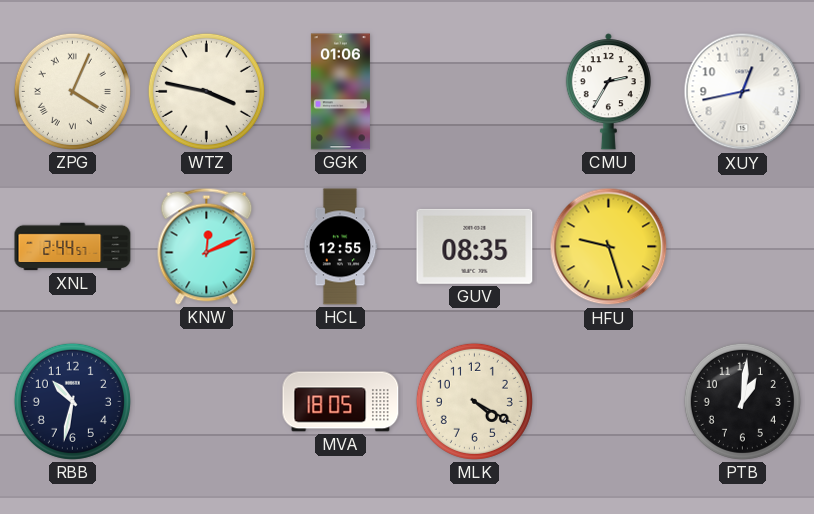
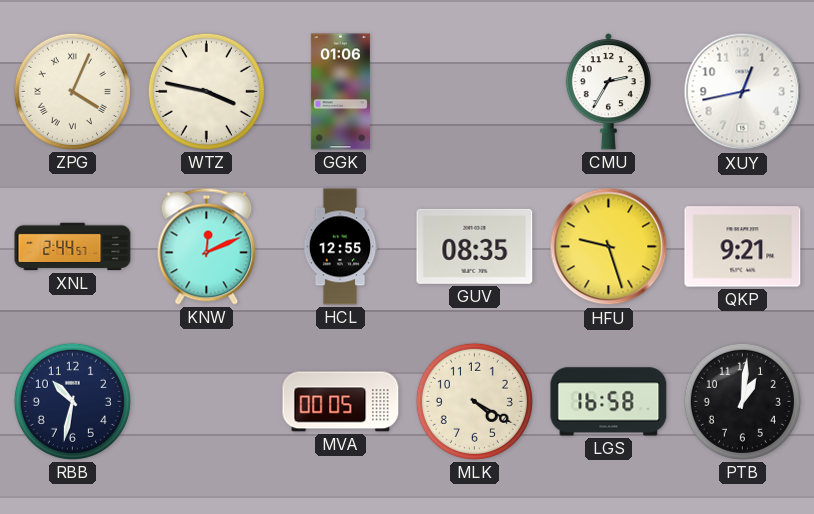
QKP: none -> 9:21 (743, 247)
MVA: 18:05 -> 00:05 (341, 402)
LGS: none -> 16:58 (609, 402)
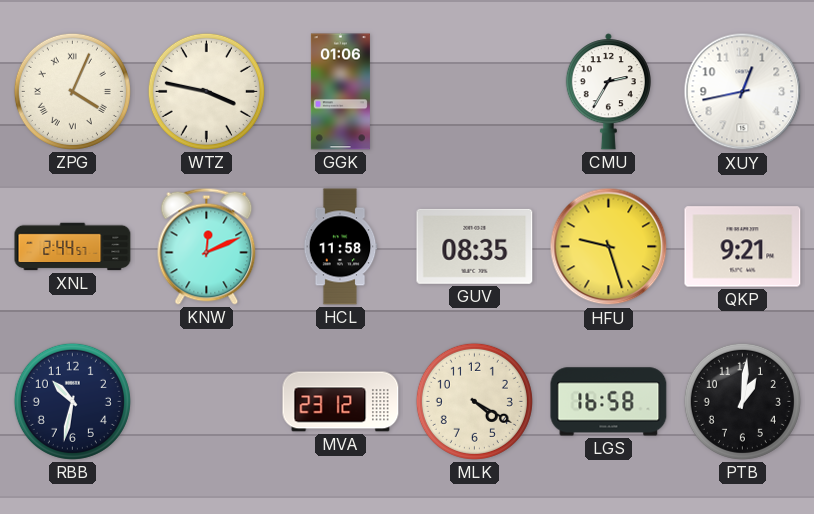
HCL: 12:55 -> 11:58 (340, 247)
MVA: 00:05 -> 23:12 (341, 402)
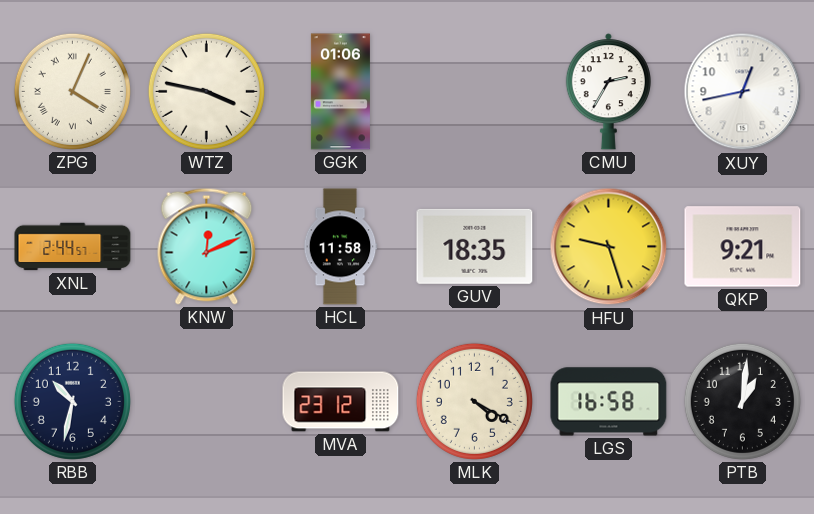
GUV: 08:35 -> 18:35 (475, 246)
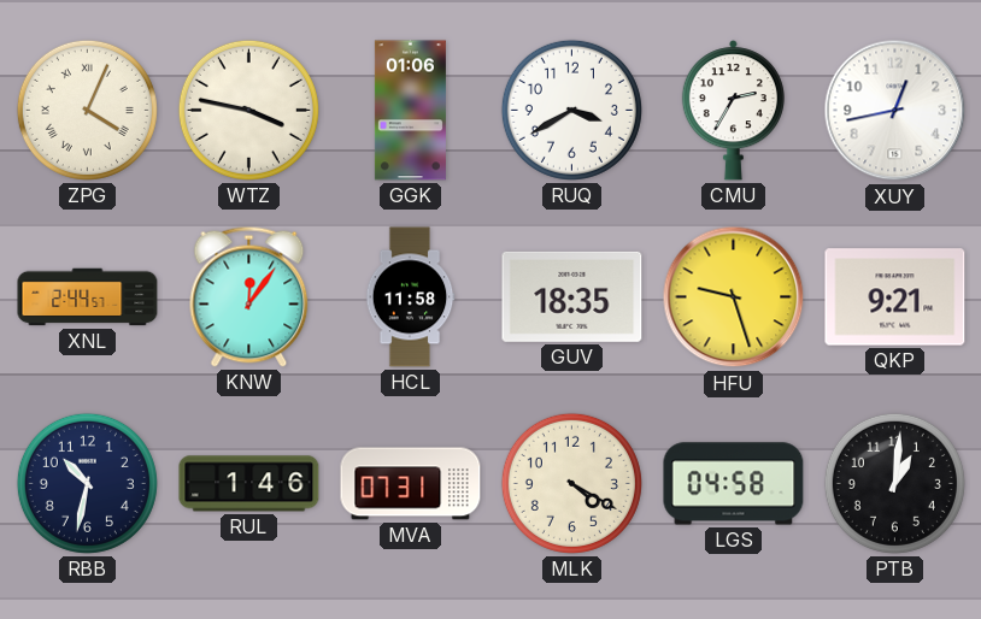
RUQ: none -> 3:40 (571, 110)
KNW: 12:11 -> 12:06 (249, 296)
RUL: none -> 1:46 (249, 484)
MVA: 23:12 -> 07:31 (411, 484)
LGS: 16:58 -> 04:58 (734, 484)
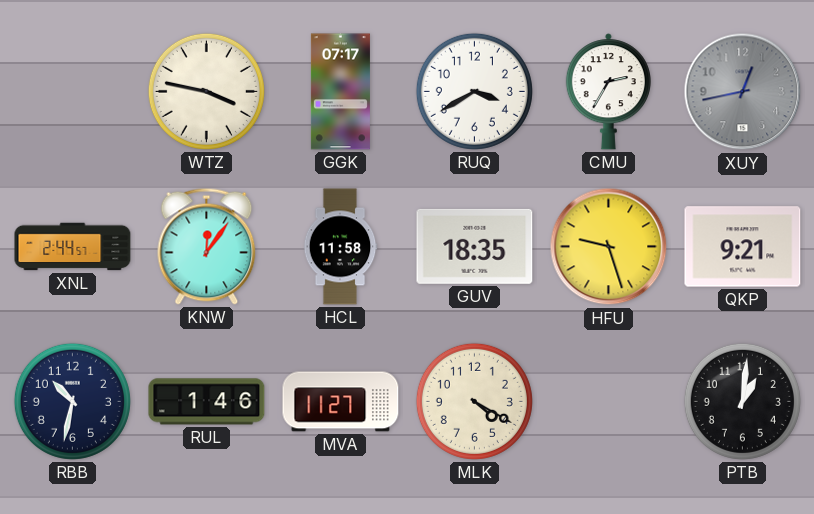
ZPG: 4:04 -> none (87, 110)
GGK: 01:06 -> 07:17 (340, 92)
XUY dial: white -> grey (743, 92)
MVA: 07:31 -> 11:27 (341, 402)
LGS: 04:58 -> none (734, 484)
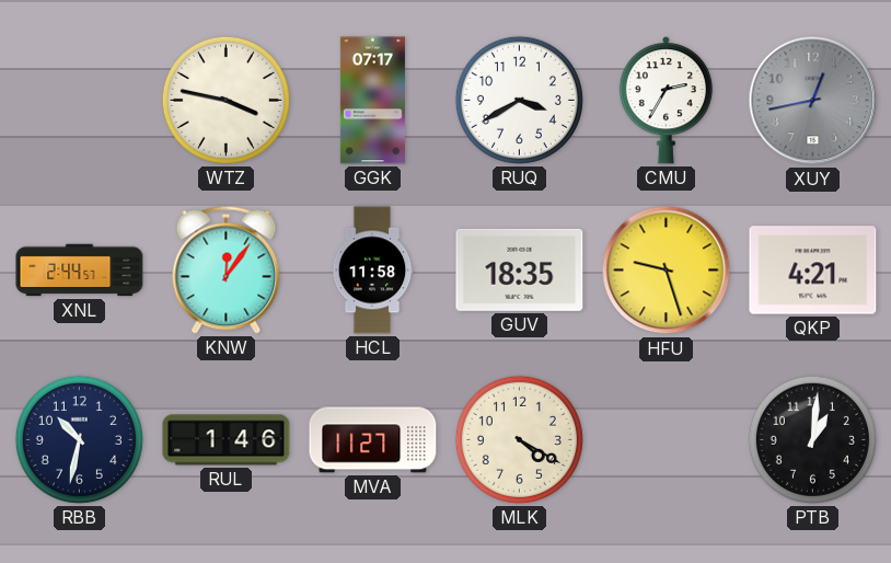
QKP: 9:21 -> 4:21 (813, 271)
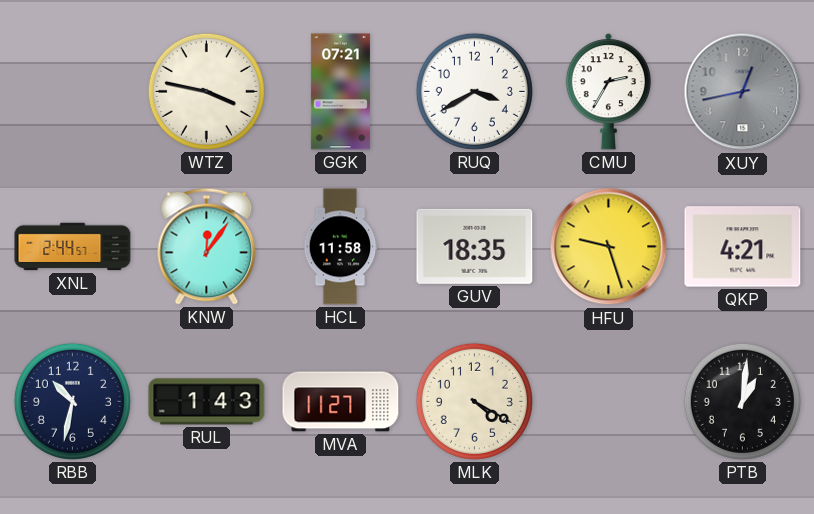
GGK: 07:17 -> 07:21 (340, 92)
RUL: 1:46 -> 1:43 (207, 402)
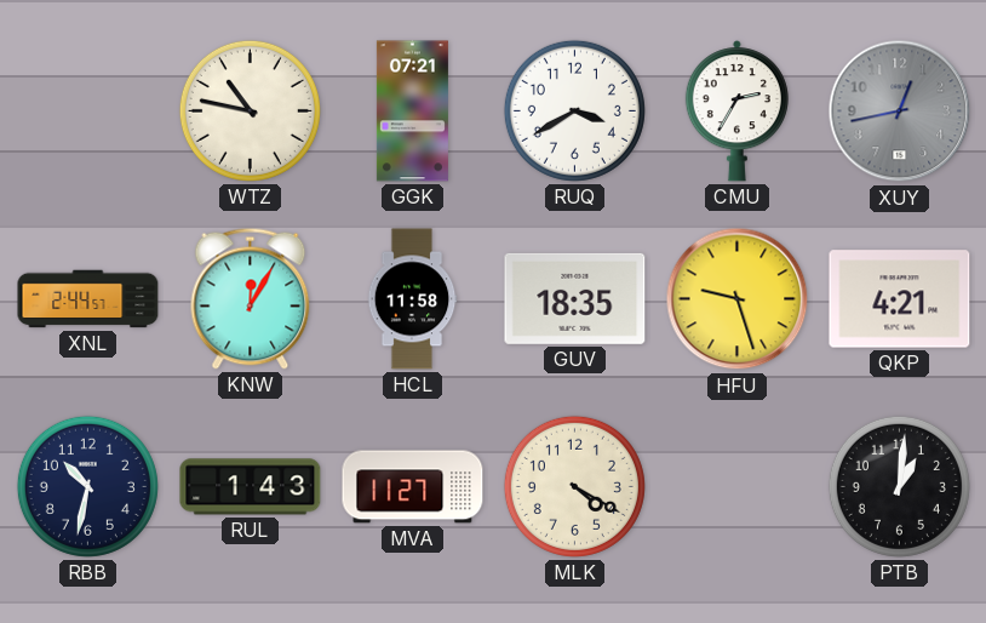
WTZ: 3:47 -> 10:47 (250, 110)
KNW: 12:06 -> 12:05 (251, 298)
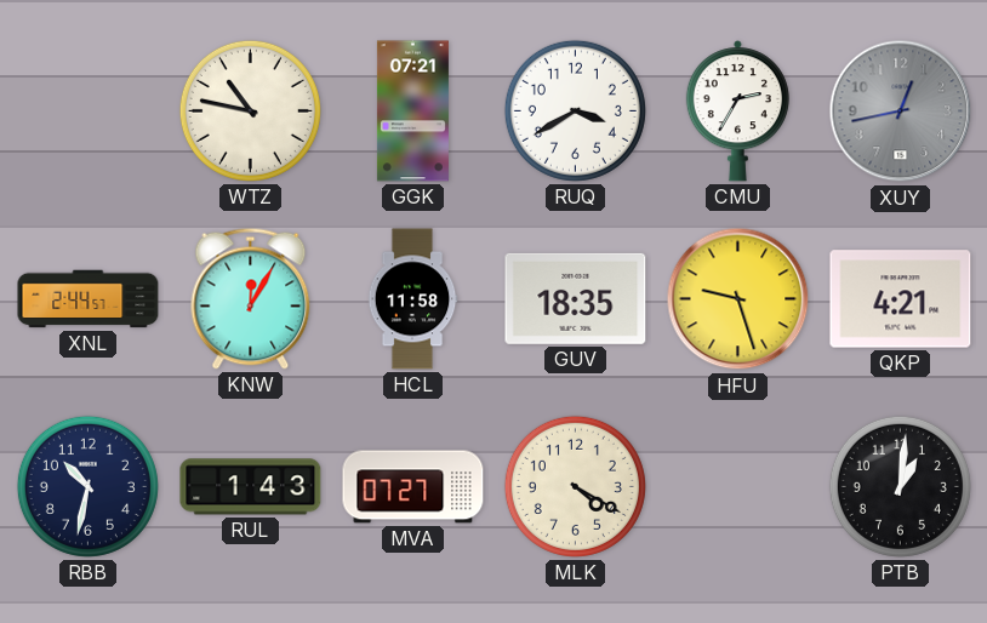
MVA: 11:27 -> 07:27 (413, 487)
